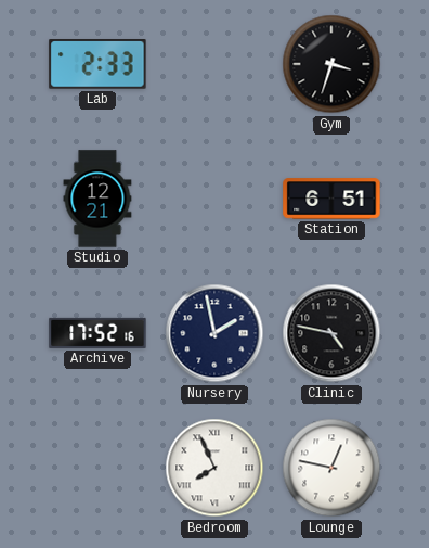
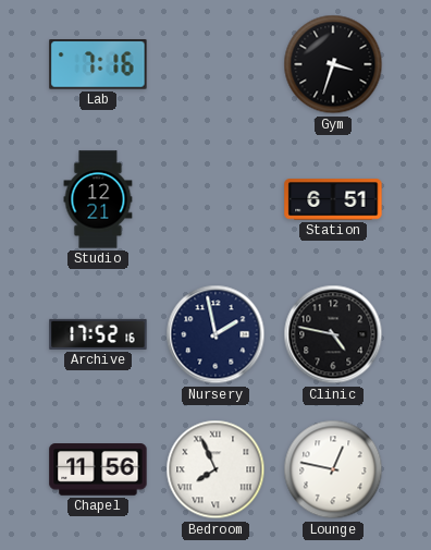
Lab: 2:33 -> 7:16 (98, 64)
Chapel: none -> 11:56 (98, 469)
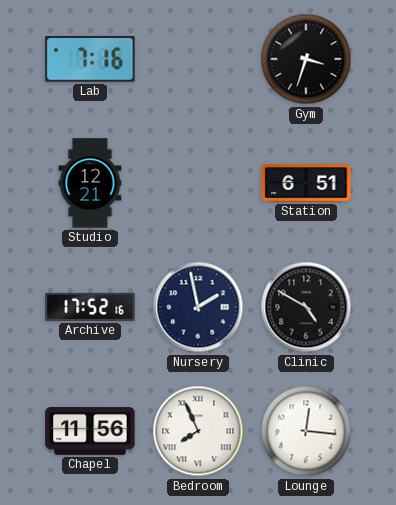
Clinic: 4:47 -> 4:50 (306, 307)
Lounge: 12:47 -> 12:16 (306, 431)
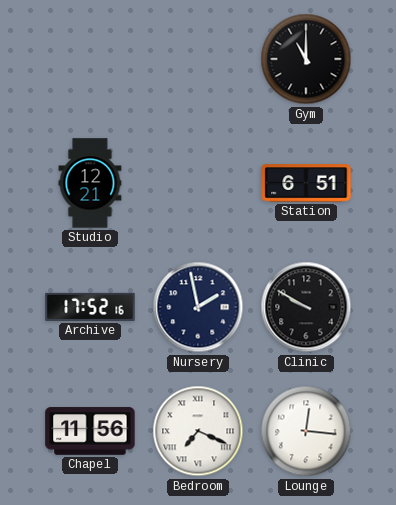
Lab: 7:16 -> none (90, 59)
Gym: 3:33 -> 11:00 (306, 59)
Clinic: 4:50 -> 9:50 (306, 307)
Bedroom: 7:56 -> 7:19 (198, 431)
